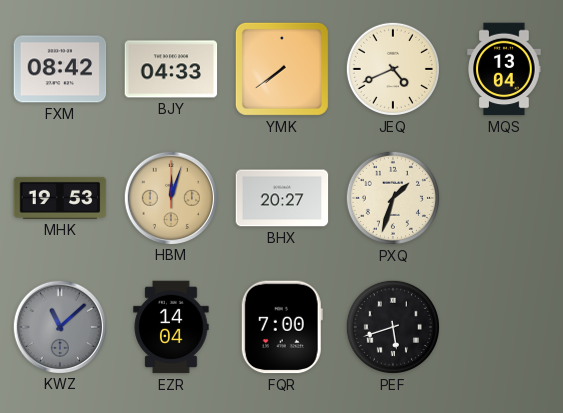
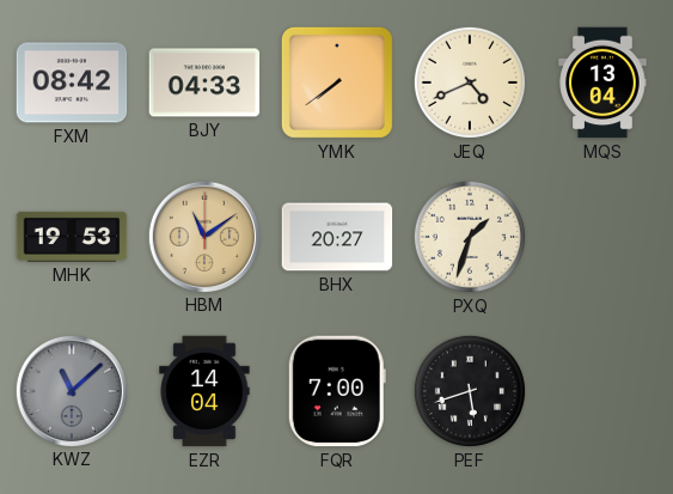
HBM: 12:03 -> 11:09 (203, 236)
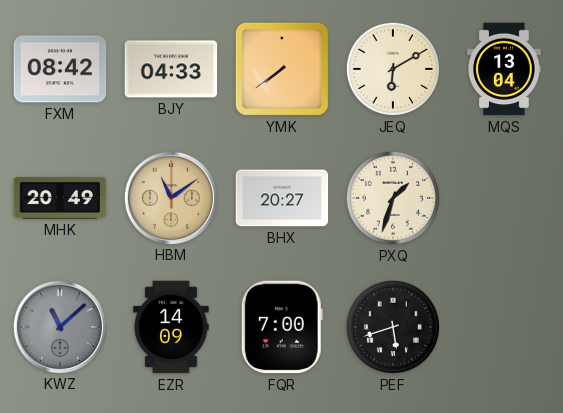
JEQ: 4:41 -> 6:10 (393, 69)
MHK: 19:53 -> 20:49 (60, 198)
EZR: 14:04 -> 14:09 (171, 327)
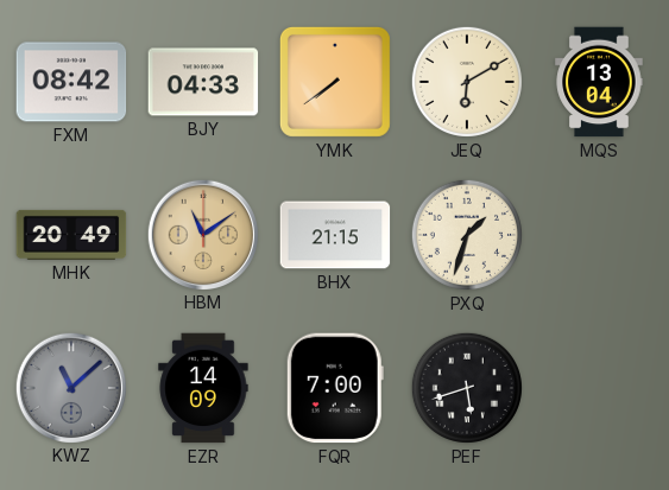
BHX: 20:27 -> 21:15 (335, 235)
